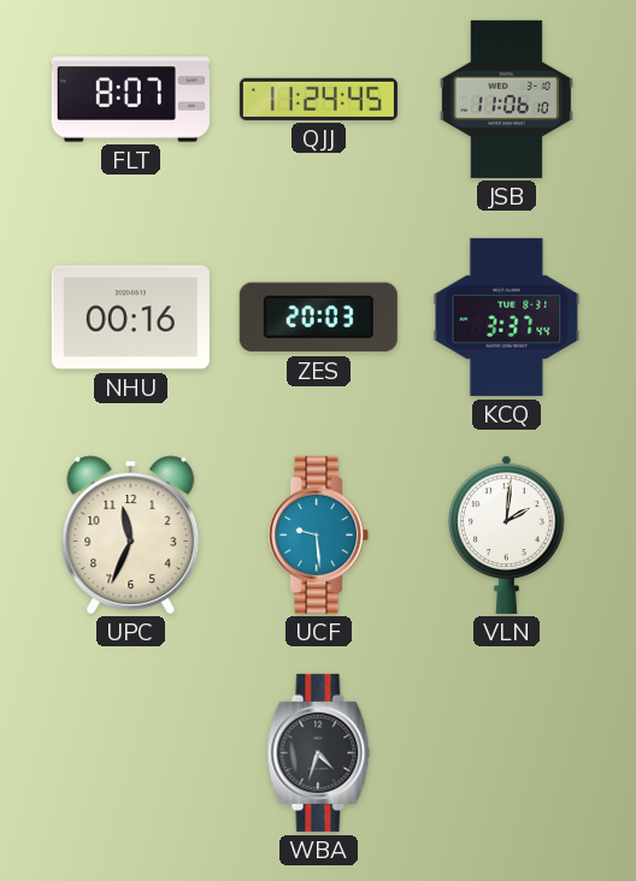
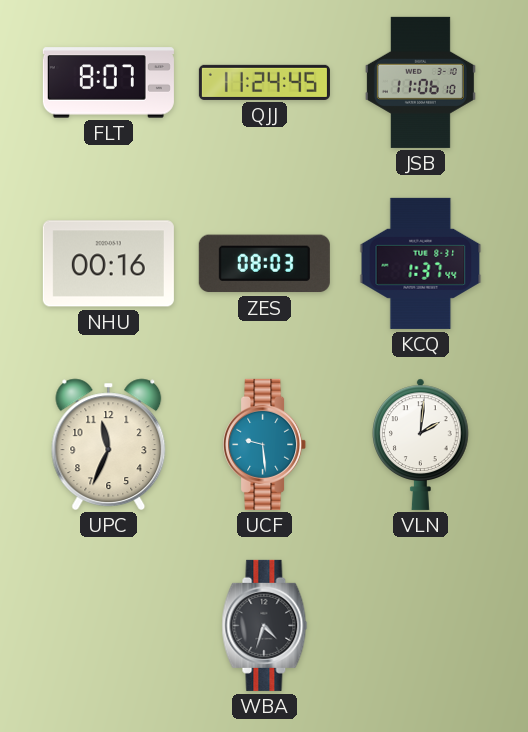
ZES: 20:03 -> 08:03 (264, 264)
KCQ: 3:37 -> 1:37 (421, 263)
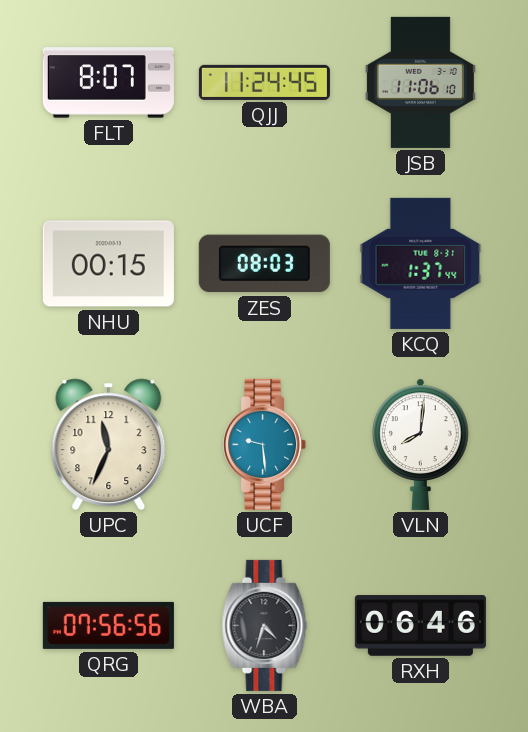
NHU: 00:16 -> 00:15 (108, 264)
VLN: 2:01 -> 8:01 (421, 444)
QRG: none -> 07:56 (108, 625)
RXH: none -> 06:46 (420, 626)
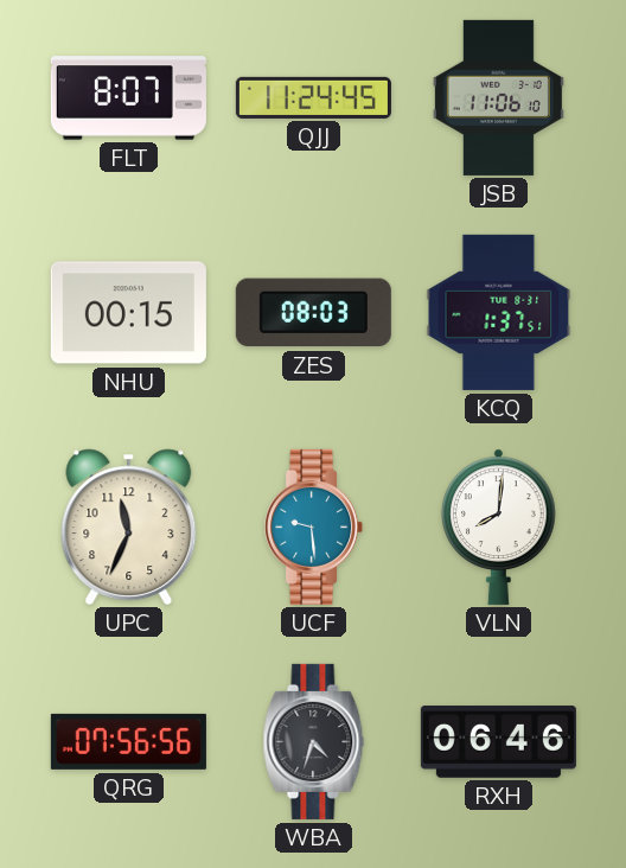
KCQ: 1:37:44 -> 1:37:51 (499, 312)
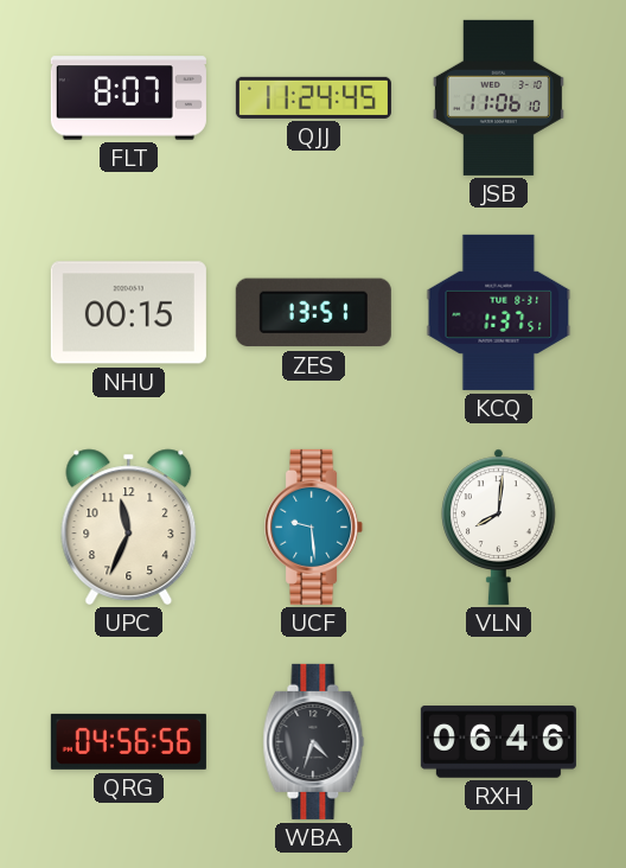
ZES: 08:03 -> 13:51 (313, 313)
QRG: 07:56 -> 04:56 (128, 741)
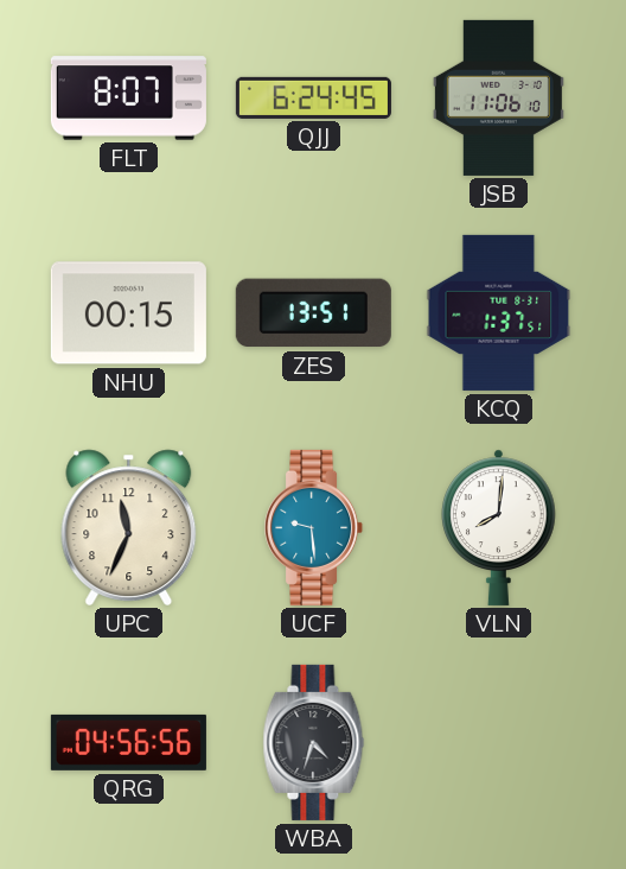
QJJ: 11:24 -> 6:24 (313, 97)
RXH: 06:46 -> none (498, 742)
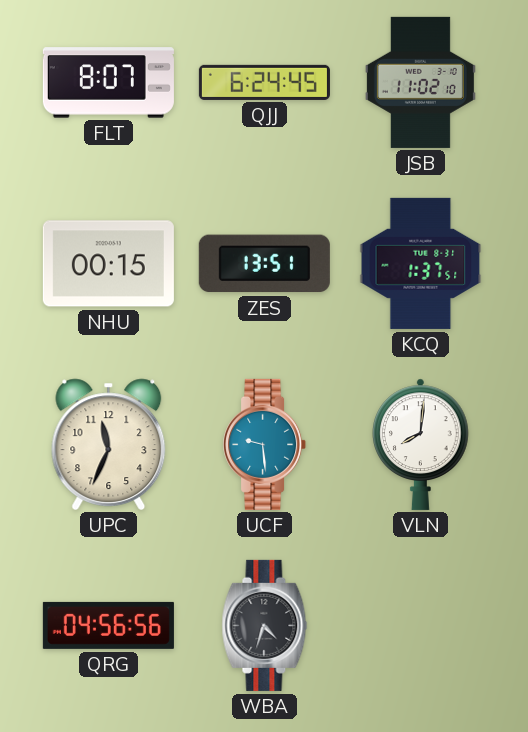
JSB: 11:06 -> 11:02 (420, 82)
